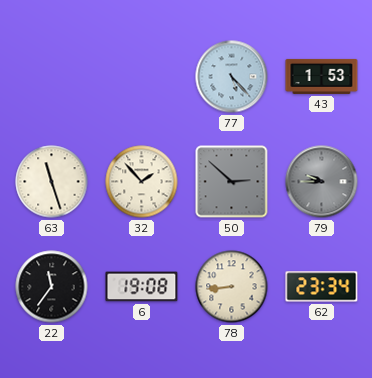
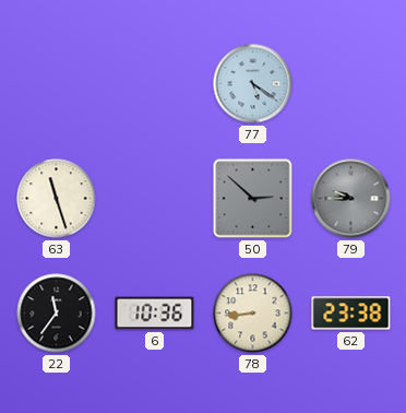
77: 5:23 -> 5:21 (253, 84)
43: 1:53 -> none (322, 76)
32: 1:53 -> none (142, 182)
6: 19:08 -> 10:36 (155, 314)
62: 23:34 -> 23:38 (351, 314)
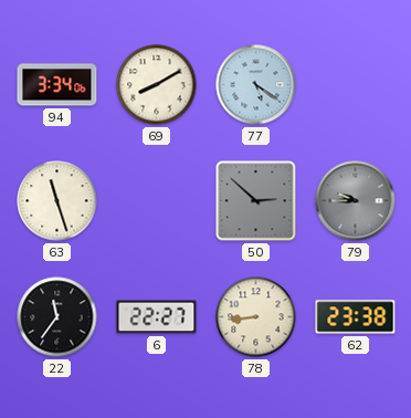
94: none -> 3:34 (57, 85)
69: none -> 8:10 (157, 85)
6: 10:36 -> 22:27 (157, 317)
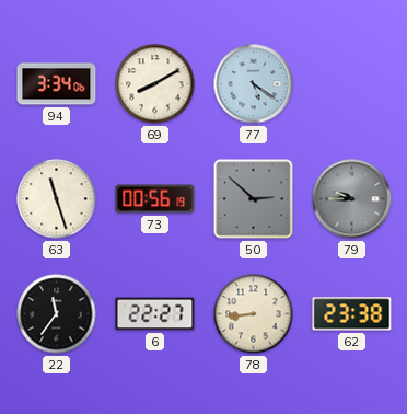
73: none -> 00:56 (155, 199)
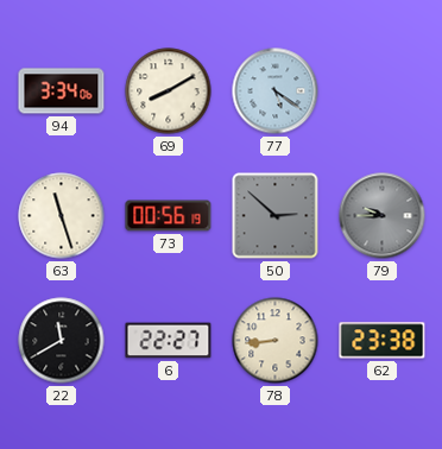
22: 11:36 -> 11:40 (62, 341)
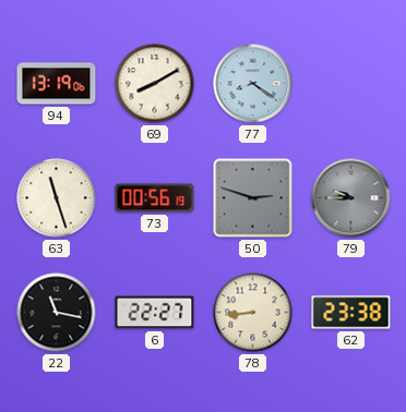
94: 3:34 -> 13:19 (57, 84)
77: 5:21 -> 8:21 (253, 84)
50: 2:52 -> 2:48 (253, 198)
22: 11:40 -> 11:17 (57, 313)
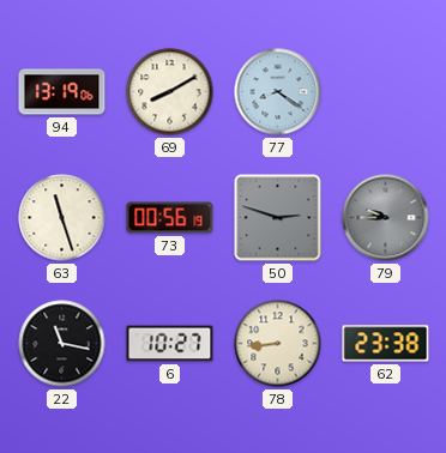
6: 22:27 -> 10:27 (170, 344)
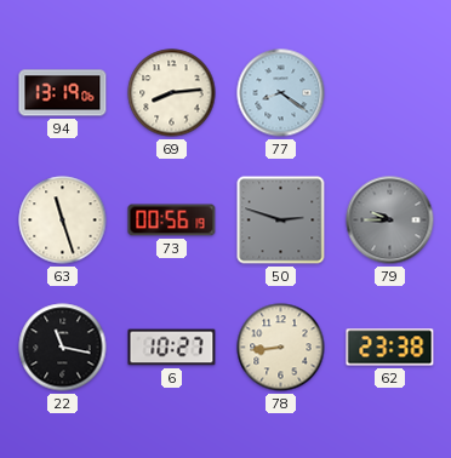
69: 8:10 -> 8:14 (172, 93)
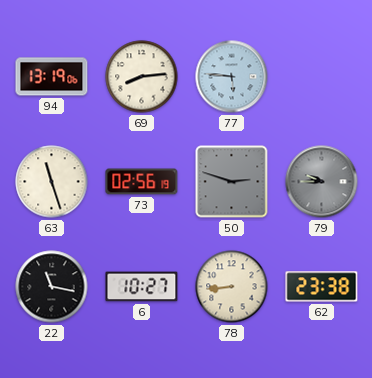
77: 8:21 -> 5:46 (232, 77)
73: 00:56 -> 02:56 (142, 182)
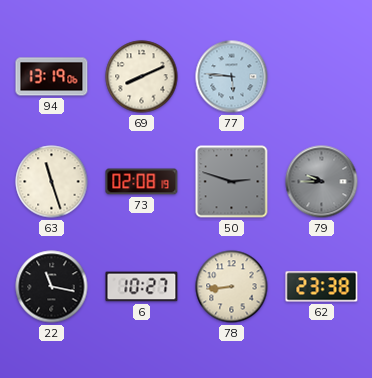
69: 8:14 -> 8:11 (142, 77)
73: 02:56 -> 02:08 (142, 182)
